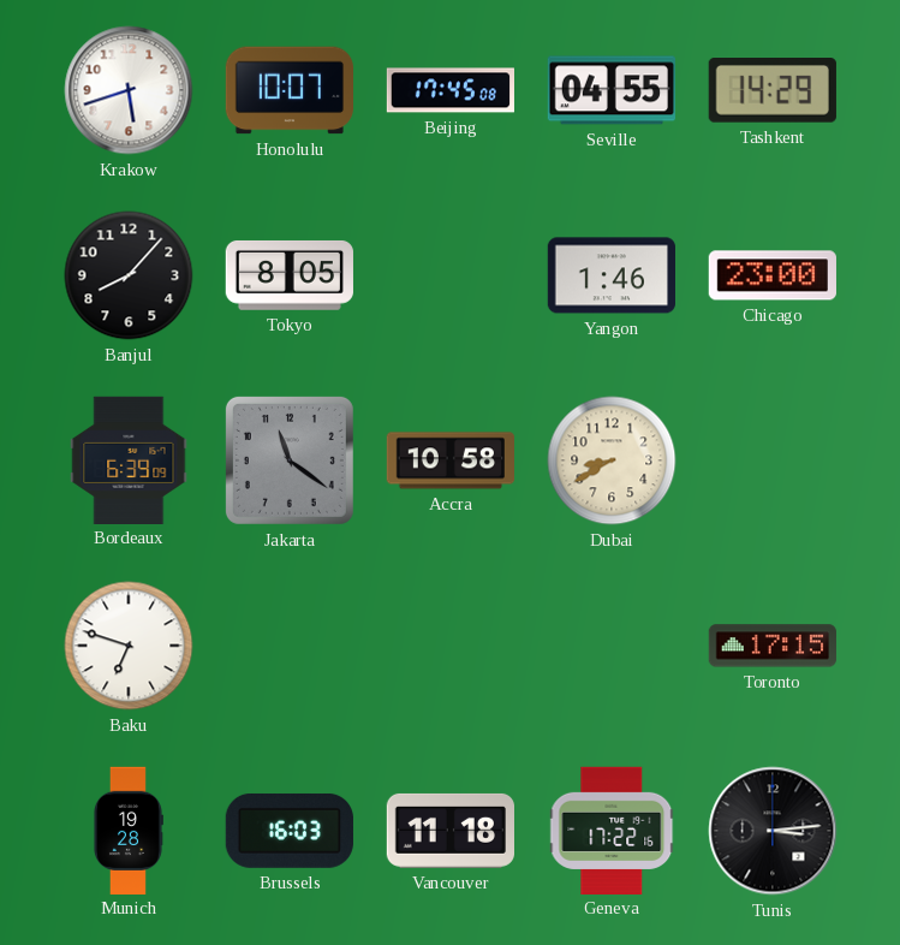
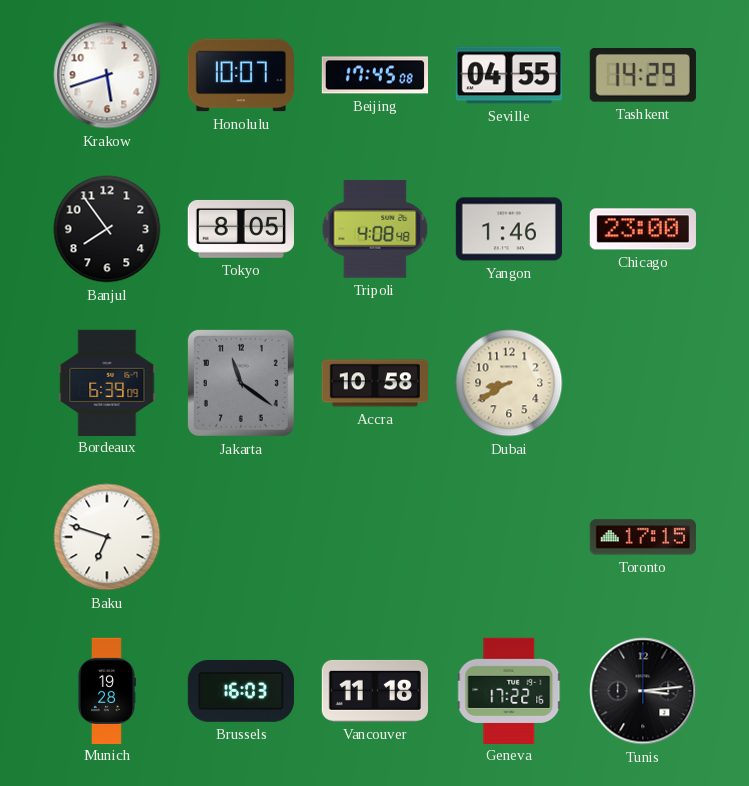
Banjul: 8:07 -> 7:54 (107, 229)
Tripoli: none -> 4:08 (375, 229)
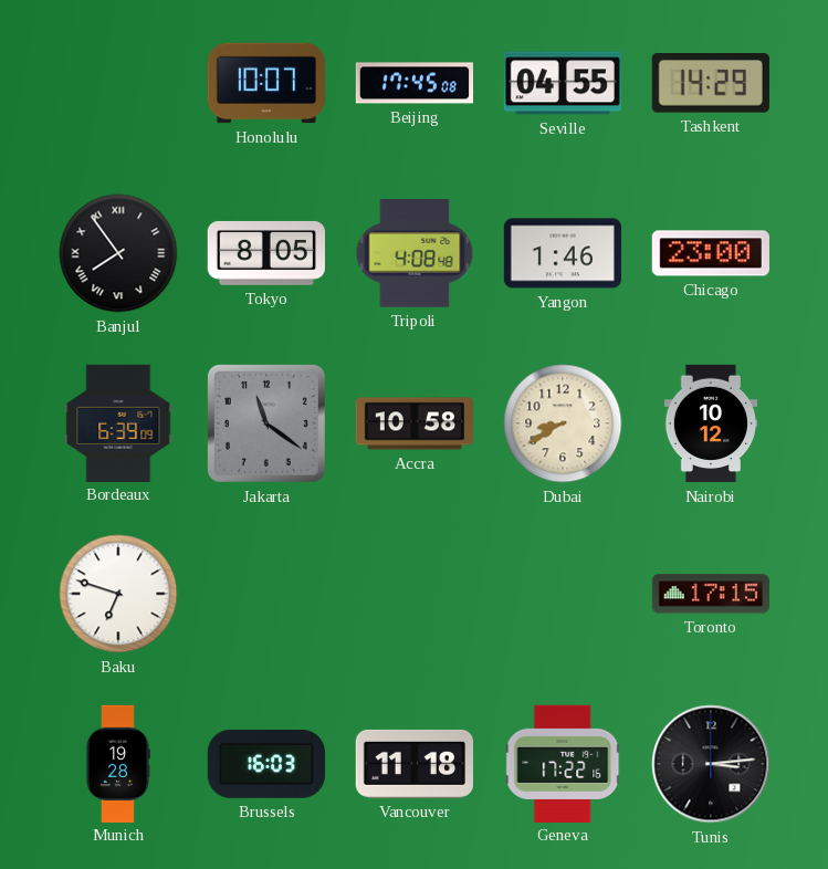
Krakow: 5:42 -> none (107, 75)
Banjul numerals: Arabic -> Roman (118, 253)
Nairobi: none -> 10:12 (710, 423)
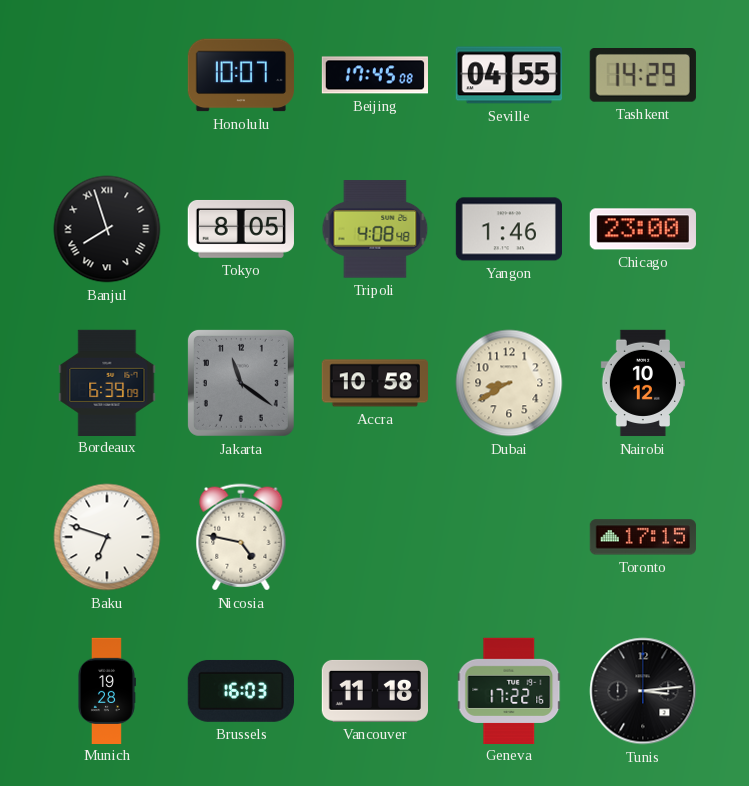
Banjul: 7:54 -> 7:57 (107, 229)
Nicosia: none -> 4:47 (241, 537)
